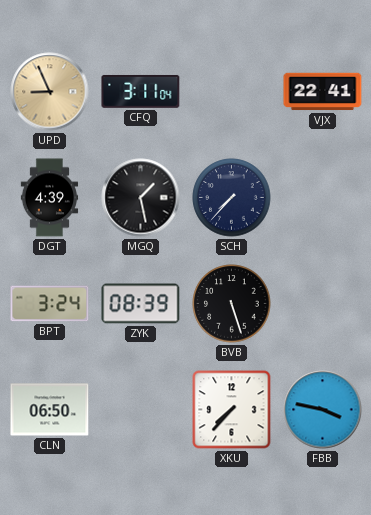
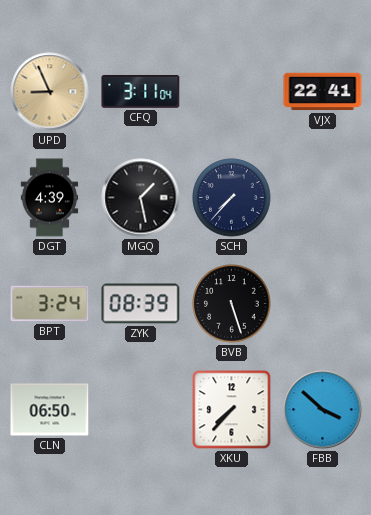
FBB: 3:47 -> 3:52 (323, 410)
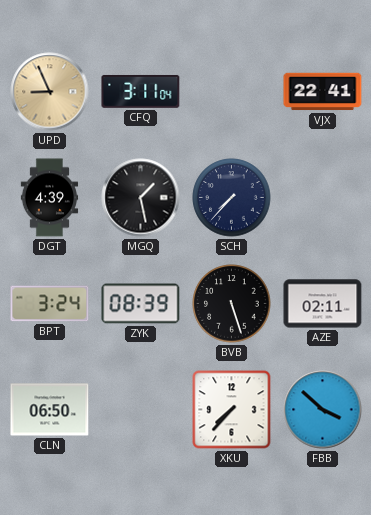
AZE: none -> 02:11 (323, 304)
